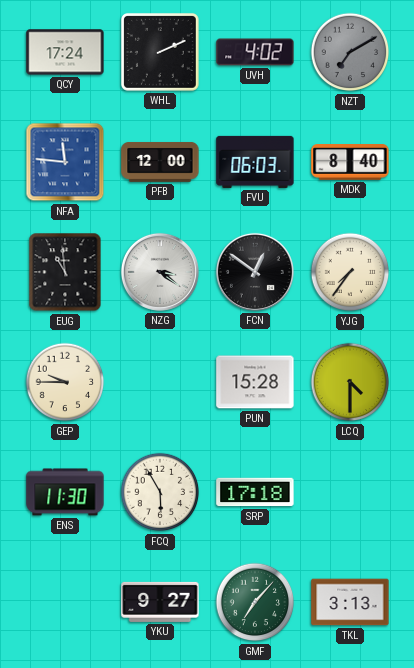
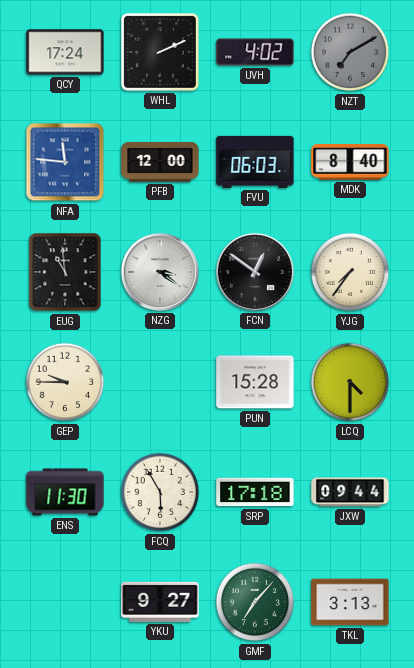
JXW: none -> 09:44 (350, 492)
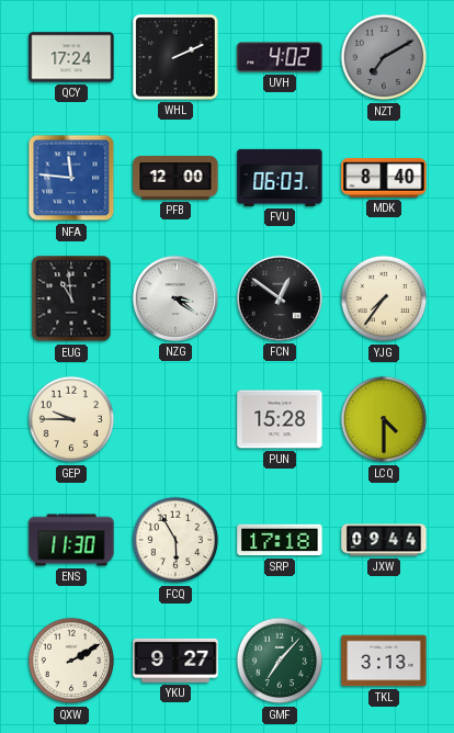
QXW: none -> 2:10 (71, 661)
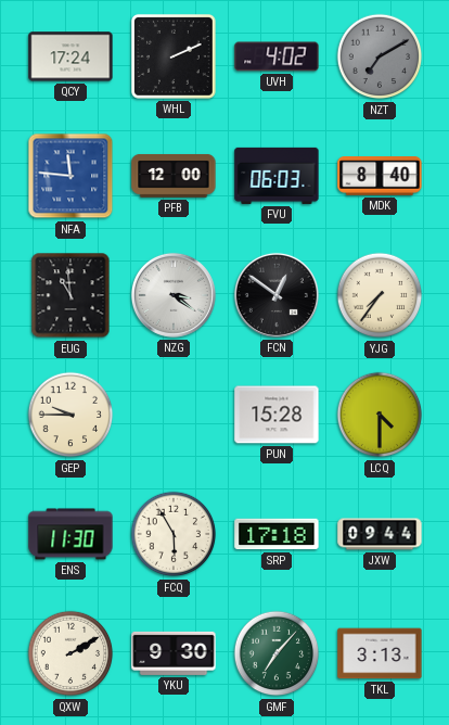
YKU: 9:27 -> 9:30 (174, 653)
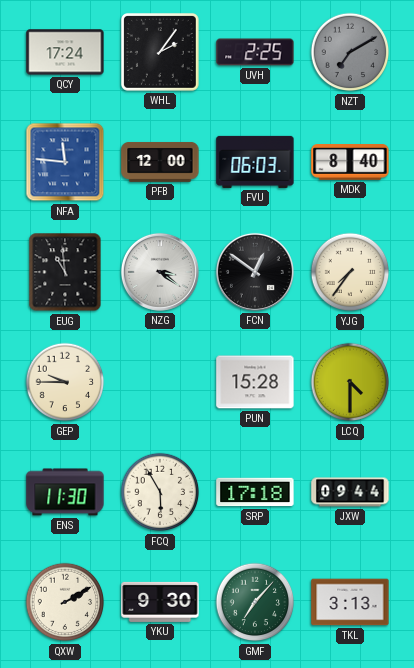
WHL: 2:11 -> 2:06 (160, 52)
UVH: 4:02 -> 2:25 (255, 52)
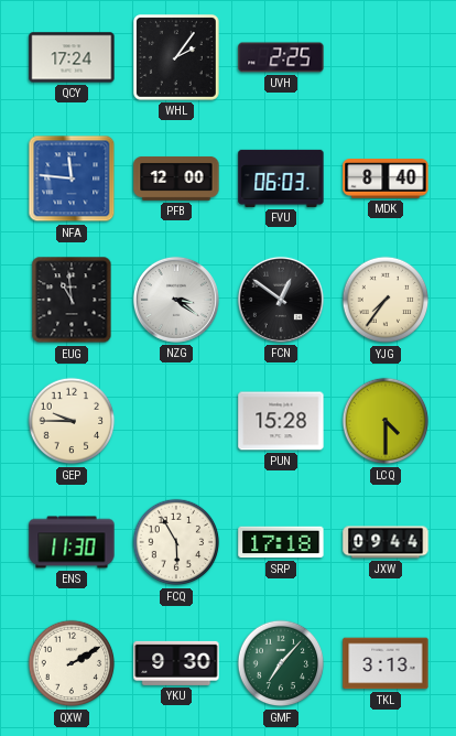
NZT: 7:10 -> none (350, 52)
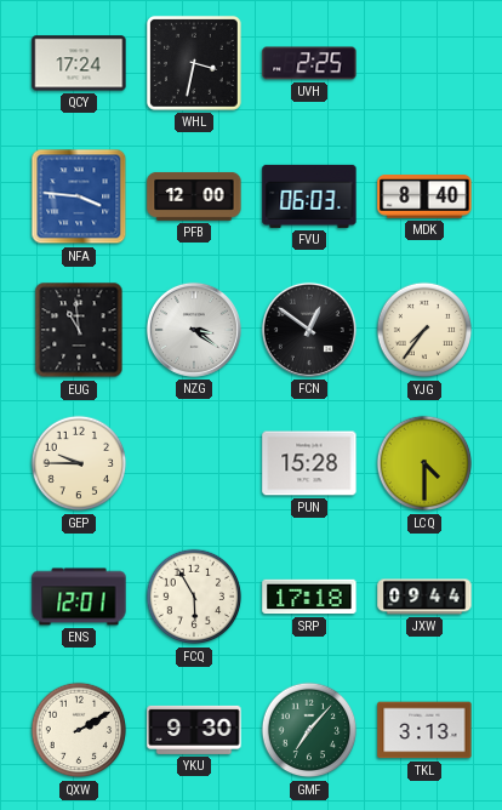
WHL: 2:06 -> 3:32 (194, 63)
NFA: 11:46 -> 3:46 (79, 196)
ENS: 11:30 -> 12:01 (79, 597)
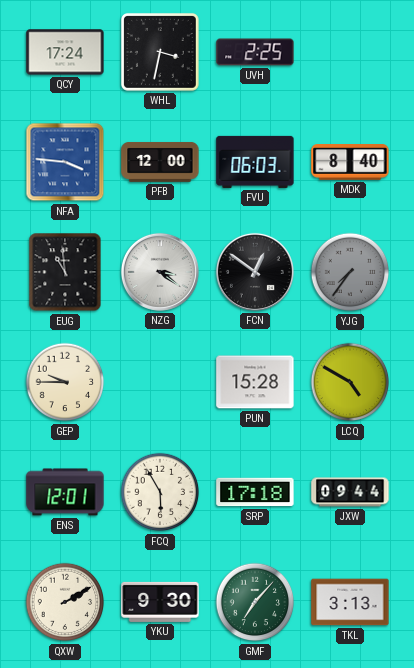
YJG dial: cream -> grey (350, 272)
LCQ: 4:30 -> 4:50 (350, 382)
